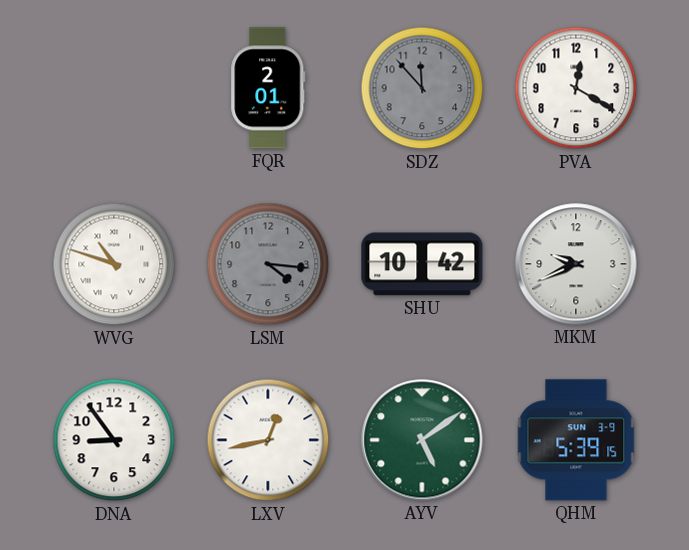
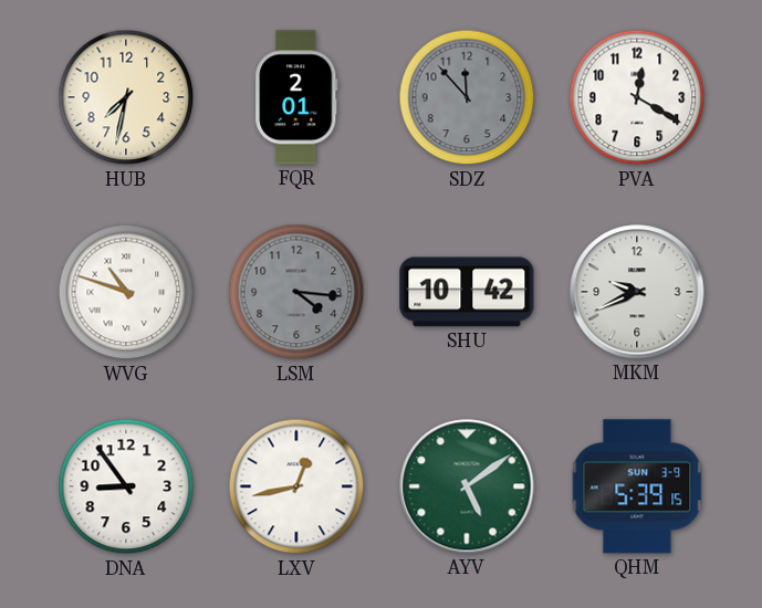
HUB: none -> 7:32 (126, 97)
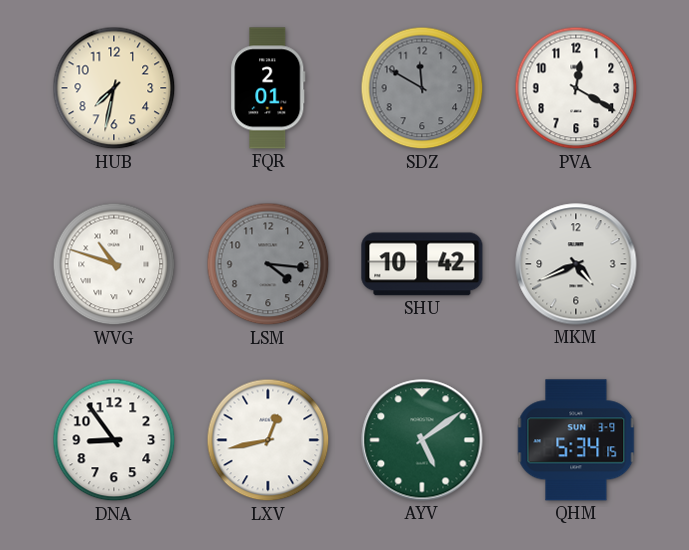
SDZ: 11:53 -> 11:50 (422, 88)
MKM: 9:41 -> 4:41 (576, 264)
QHM: 5:39 -> 5:34 (576, 440)
